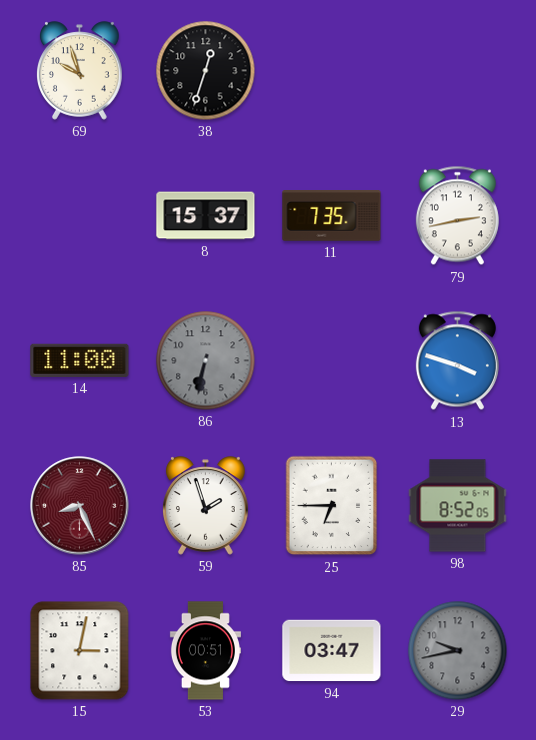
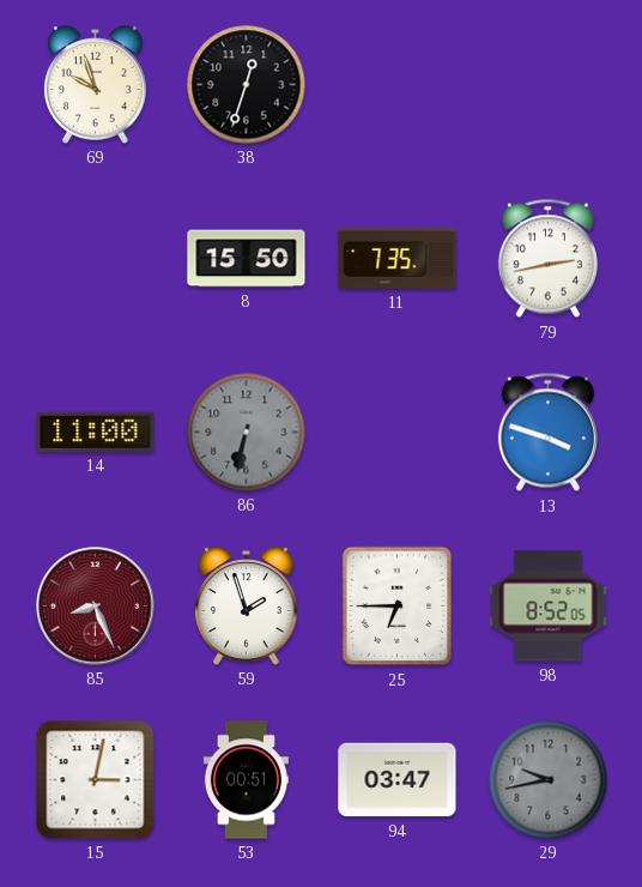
8: 15:37 -> 15:50 (247, 259)
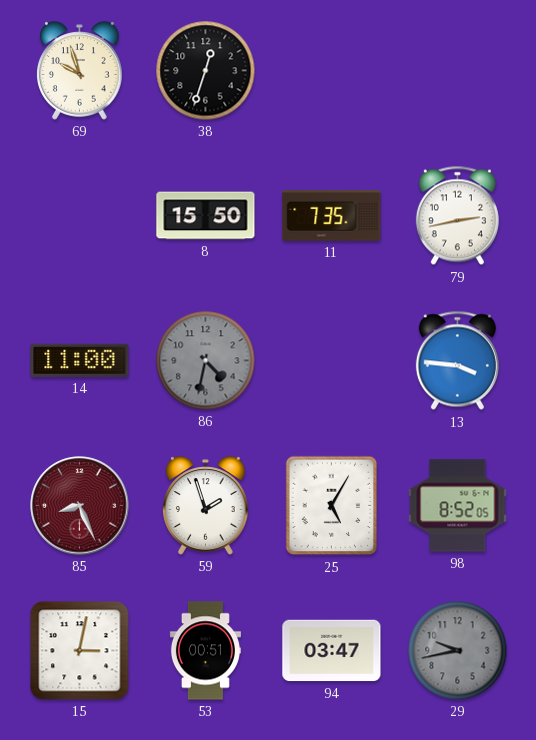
86: 6:32 -> 4:32 (206, 361)
13: 3:48 -> 3:46 (457, 361)
25: 6:45 -> 5:05 (332, 506)
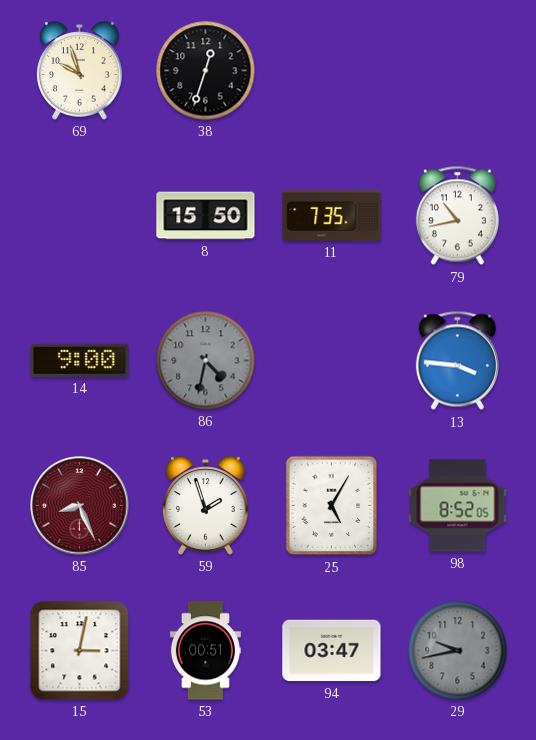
79: 2:43 -> 10:43 (457, 216)
14: 11:00 -> 9:00 (80, 360)
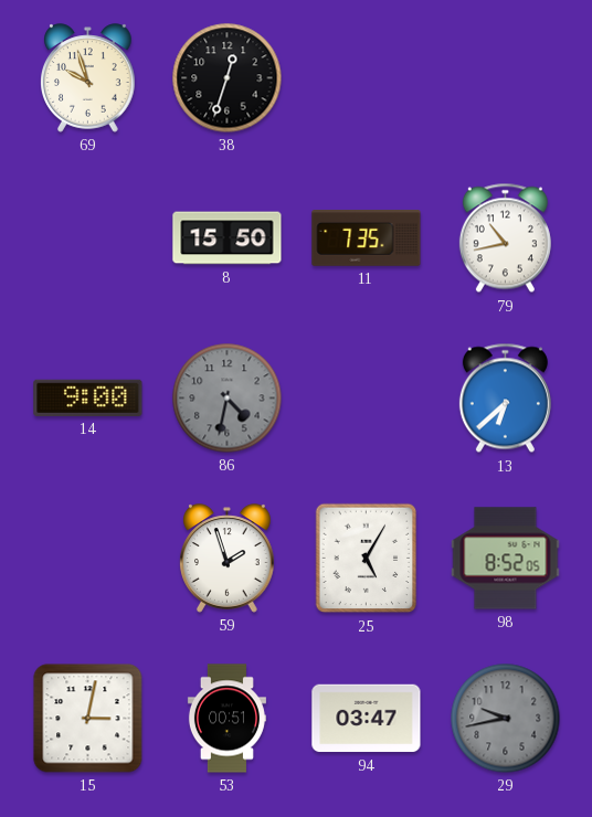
13: 3:46 -> 6:38 (505, 399)
85: 8:26 -> none (80, 506)
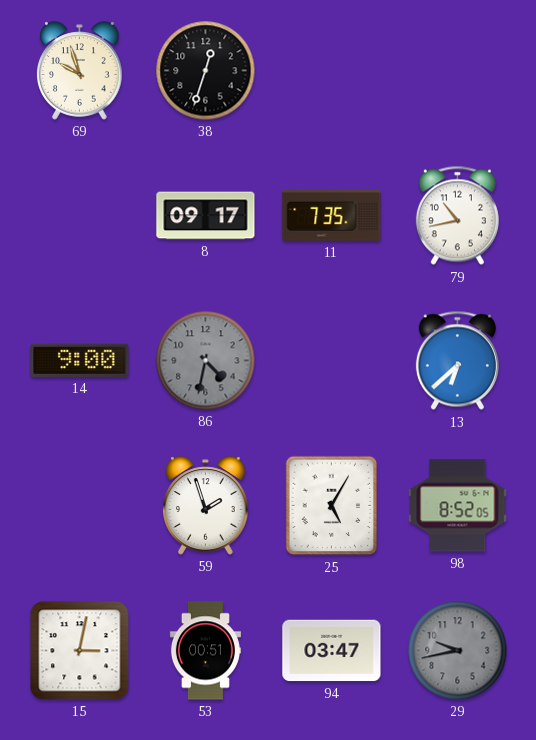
8: 15:50 -> 09:17 (206, 216)
